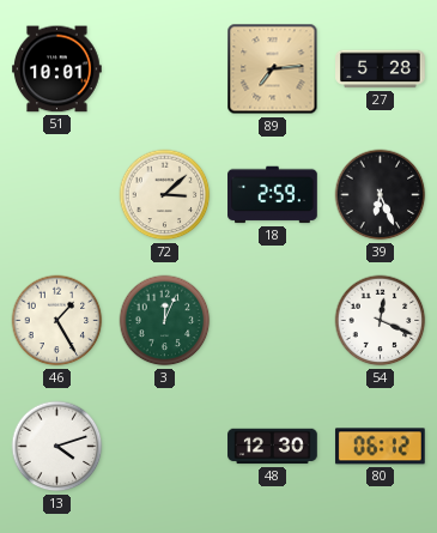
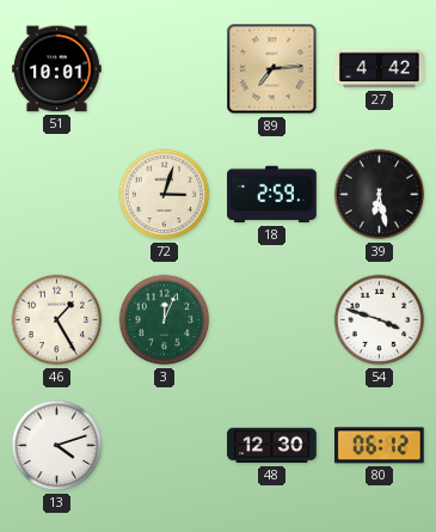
27: 5:28 -> 4:42 (380, 69)
72: 3:08 -> 3:03 (165, 195)
39: 6:26 -> 6:28 (380, 195)
54: 12:19 -> 3:48 (380, 320)
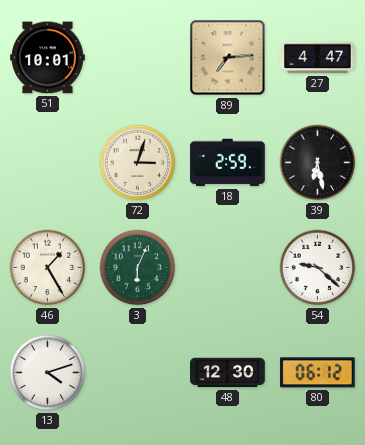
27: 4:42 -> 4:47 (318, 58)
3: 12:04 -> 6:04 (138, 268)
54: 3:48 -> 9:22 (318, 268)
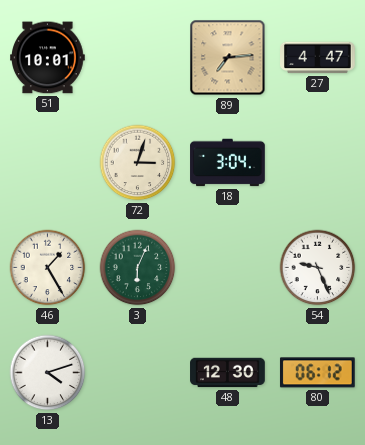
18: 2:59 -> 3:04 (228, 163)
39: 6:28 -> none (318, 163)
54: 9:22 -> 9:26 (318, 268)
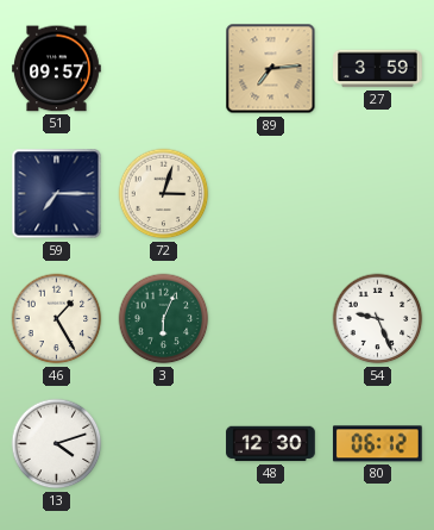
51: 10:01 -> 09:57 (57, 69)
27: 4:47 -> 3:59 (378, 69)
59: none -> 7:15 (57, 194)
18: 3:04 -> none (228, 163)
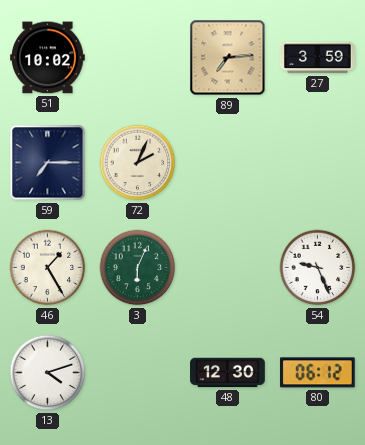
51: 09:57 -> 10:02 (48, 58)
72: 3:03 -> 2:04 (138, 163)
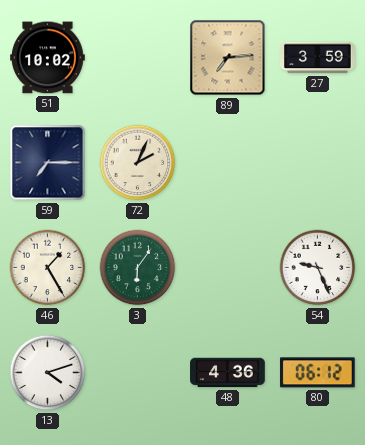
3: 6:04 -> 6:06 (138, 268)
48: 12:30 -> 4:36 (228, 373)
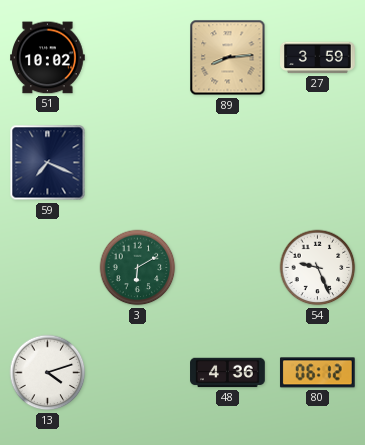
89: 7:14 -> 8:14 (228, 58)
59: 7:15 -> 7:19 (48, 163)
72: 2:04 -> none (138, 163)
46: 1:25 -> none (48, 268)
3: 6:06 -> 6:10 (138, 268)
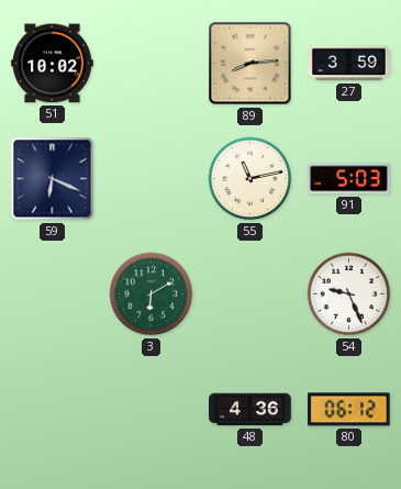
59: 7:19 -> 6:19 (53, 179)
55: none -> 11:13 (250, 179)
91: none -> 5:03 (349, 179)
13: 4:12 -> none (48, 373)
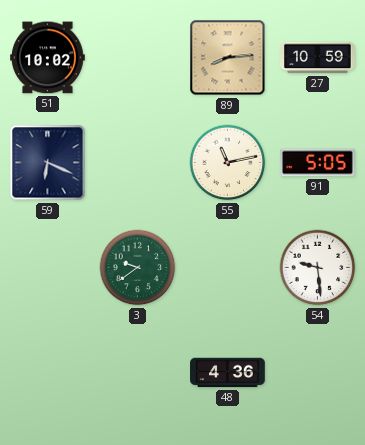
27: 3:59 -> 10:59 (318, 58)
91: 5:03 -> 5:05 (318, 163)
3: 6:10 -> 9:39 (138, 268)
54: 9:26 -> 9:29 (318, 268)
80: 06:12 -> none (348, 410)
